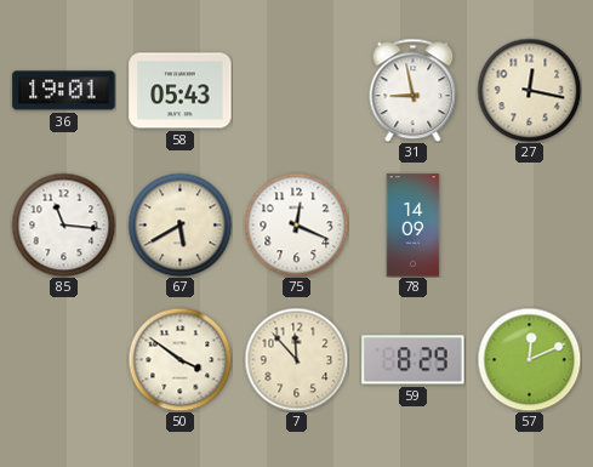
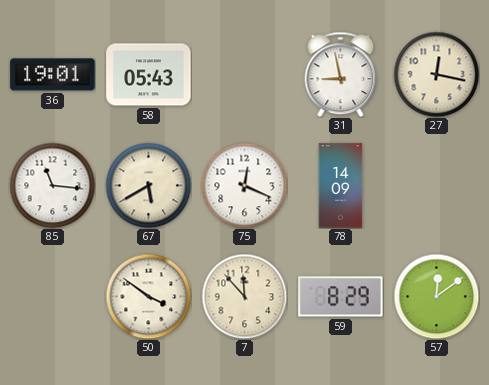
57: 12:11 -> 12:09 (436, 296)
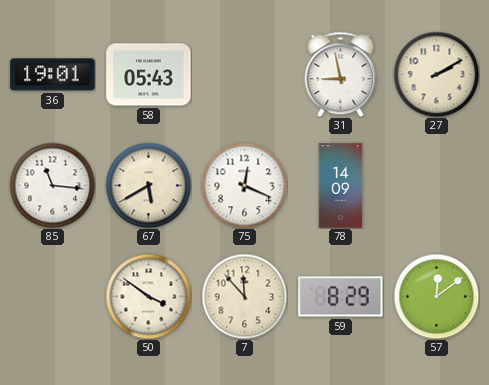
27: 12:17 -> 2:10 (436, 74)
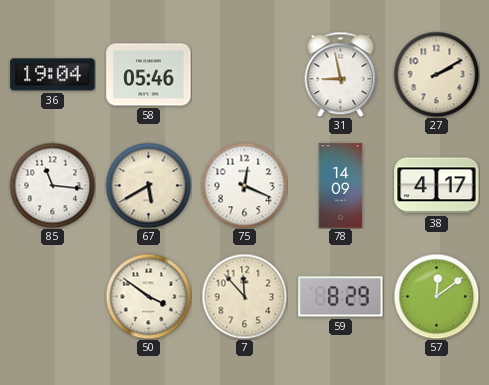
36: 19:01 -> 19:04 (53, 75)
58: 05:43 -> 05:46 (149, 75)
38: none -> 4:17 (437, 186)
